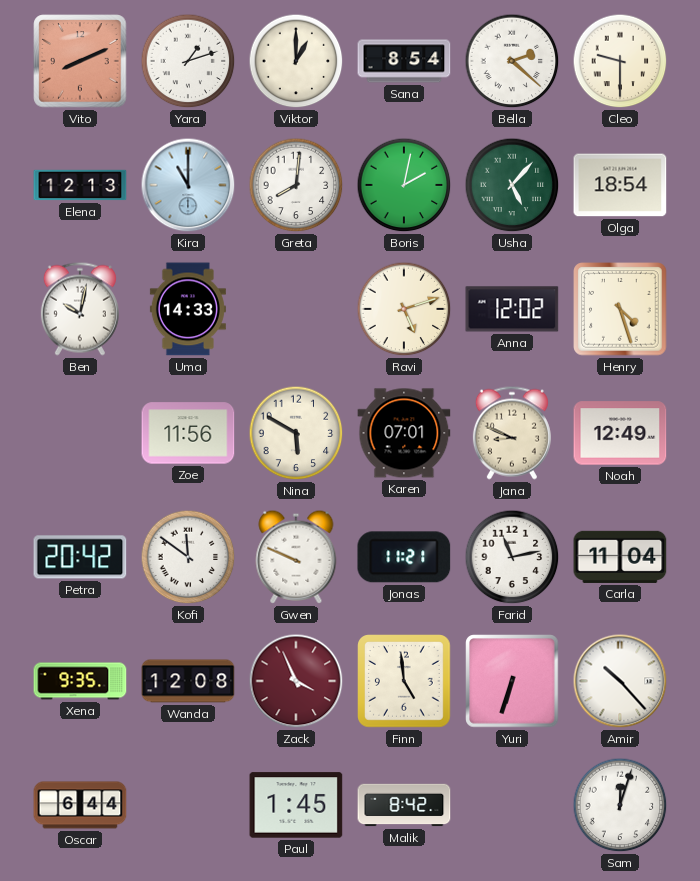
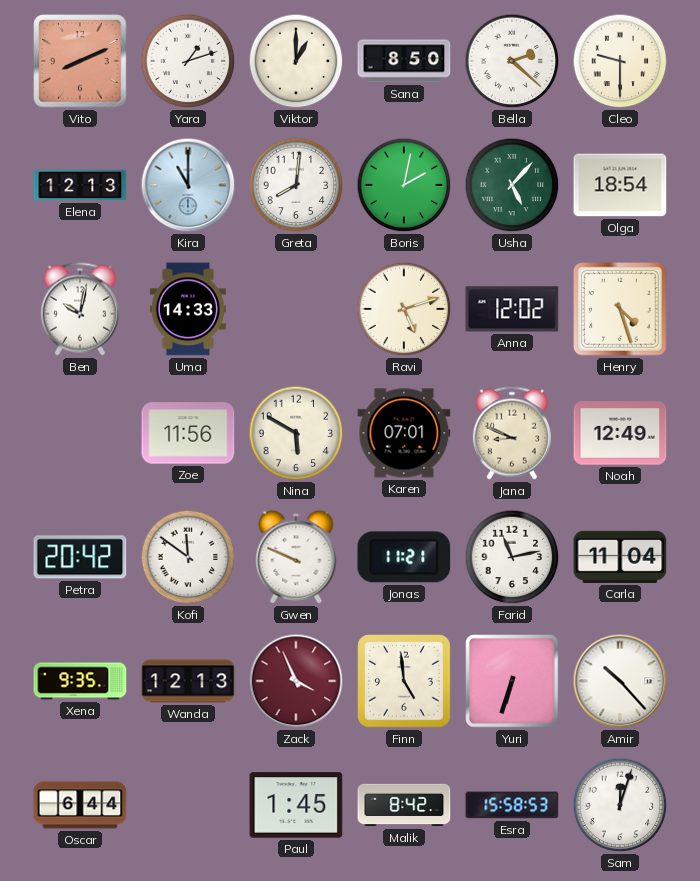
Sana: 8:54 -> 8:50 (404, 61)
Wanda: 12:08 -> 12:13 (188, 681)
Esra: none -> 15:58 (512, 805)
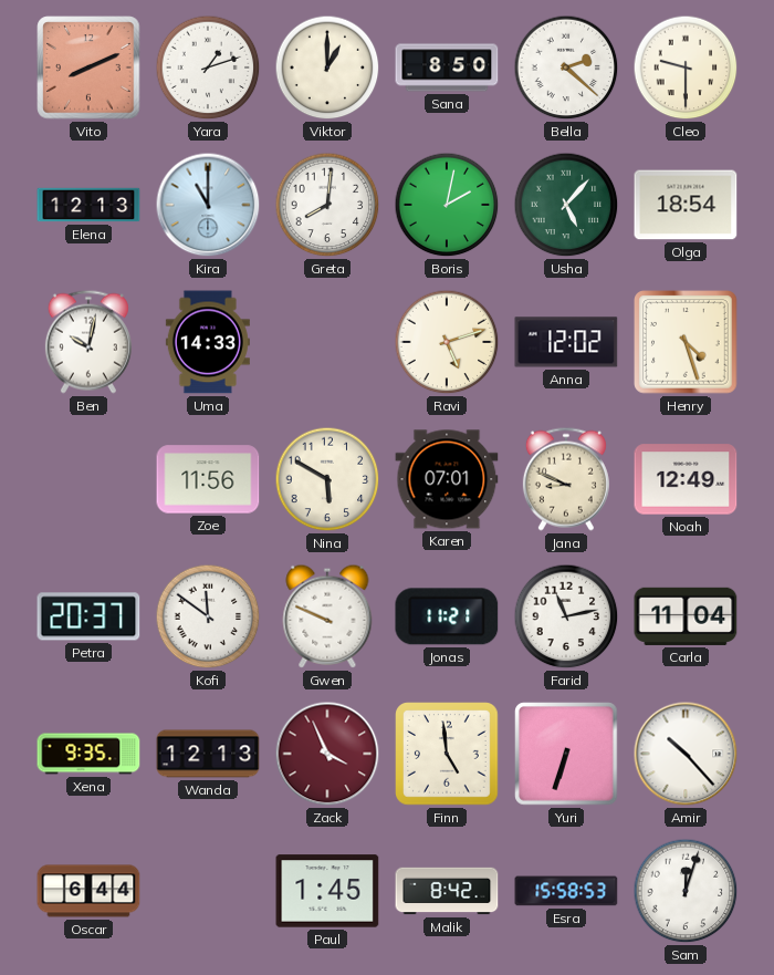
Petra: 20:42 -> 20:37 (88, 616)
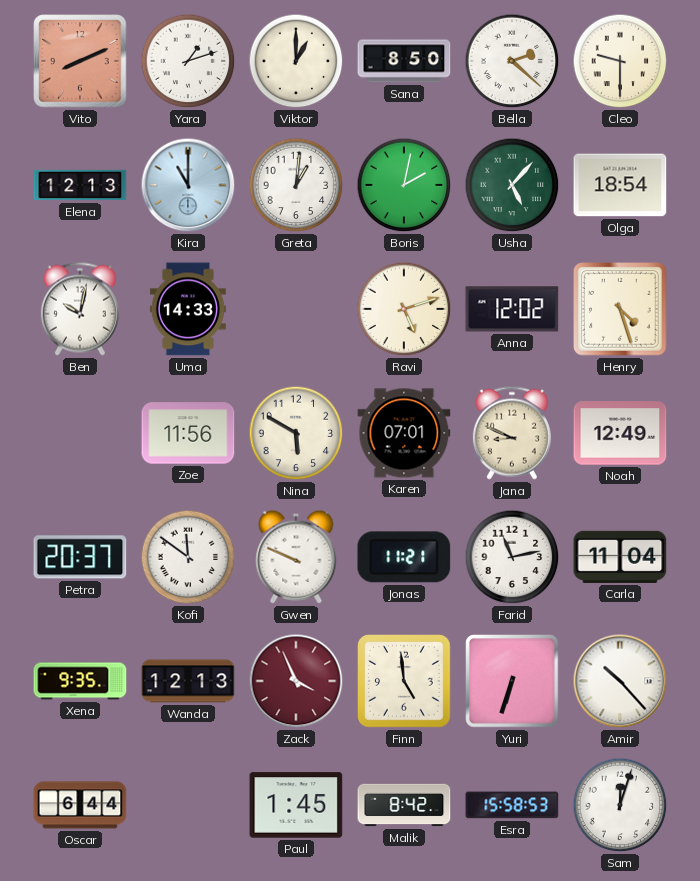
Greta: 8:01 -> 1:01 (296, 185)
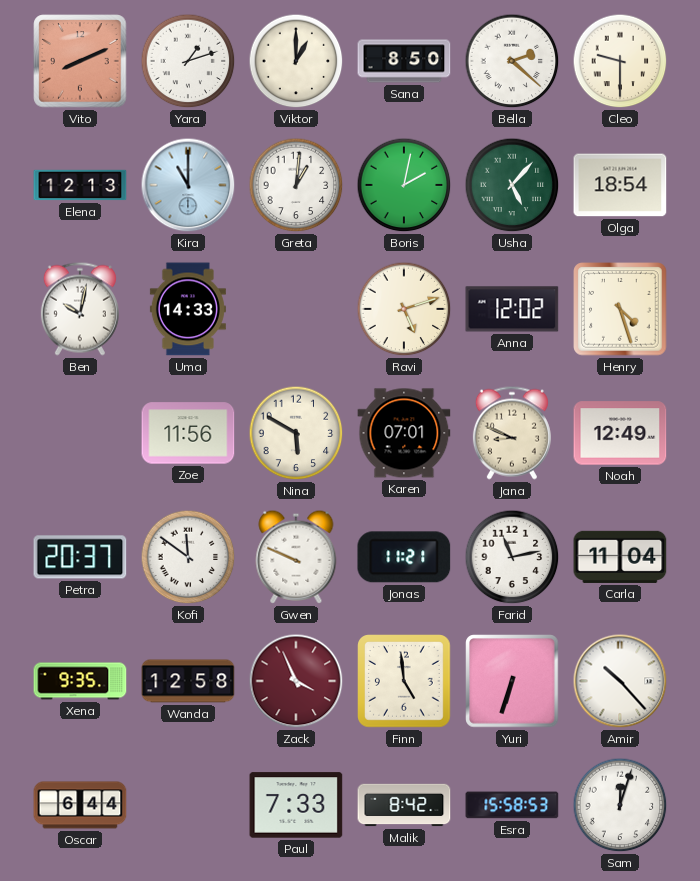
Wanda: 12:13 -> 12:58 (188, 681)
Paul: 1:45 -> 7:33 (296, 805)
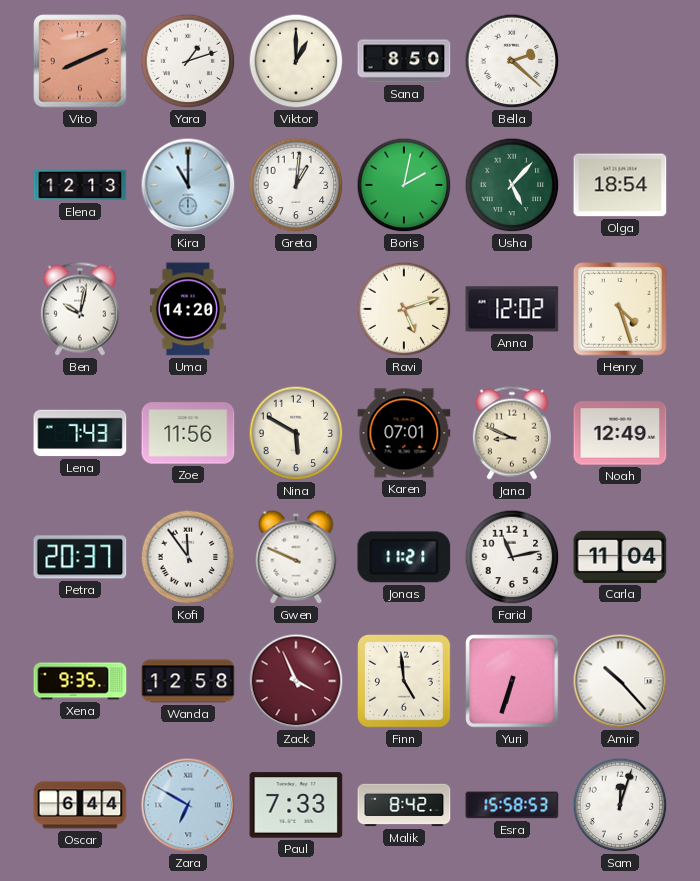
Cleo: 9:30 -> none (620, 61)
Uma: 14:33 -> 14:20 (188, 309)
Lena: none -> 7:43 (80, 433)
Kofi: 11:51 -> 11:54 (188, 557)
Zara: none -> 6:50 (188, 805)
